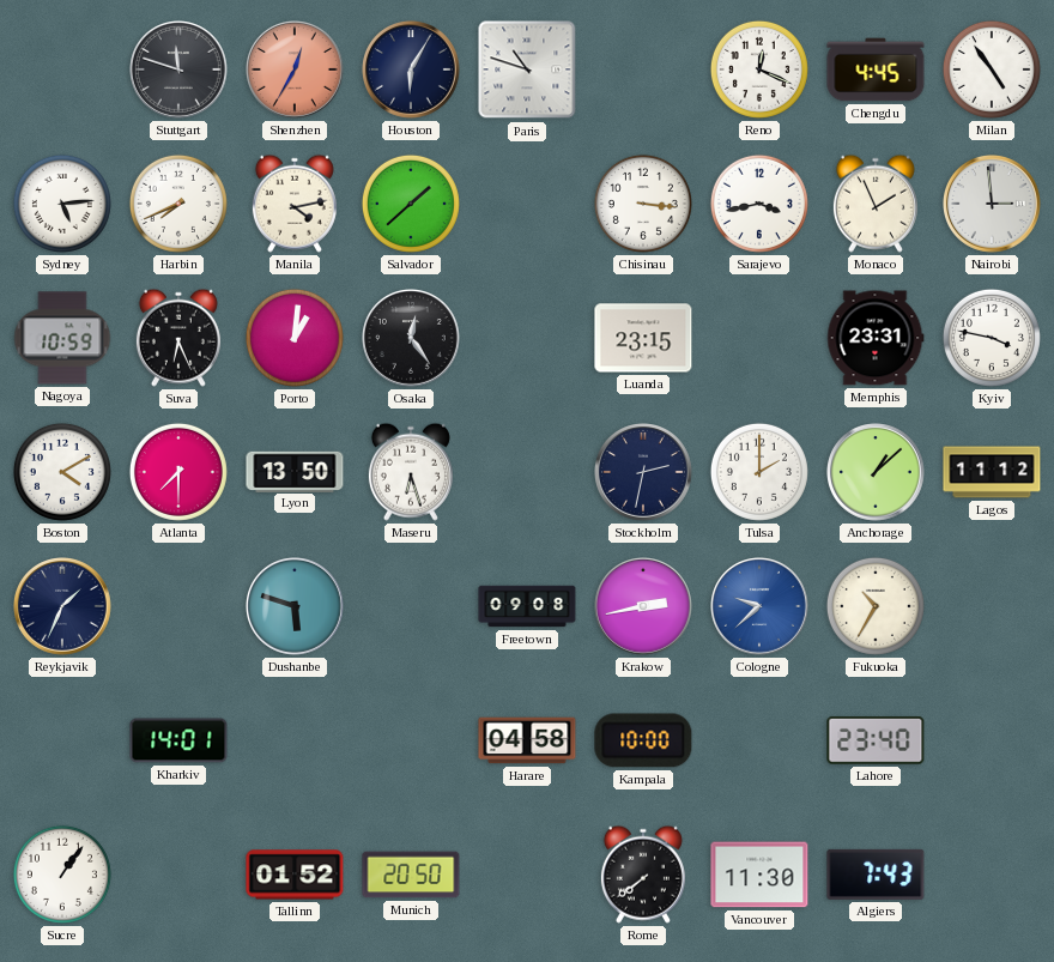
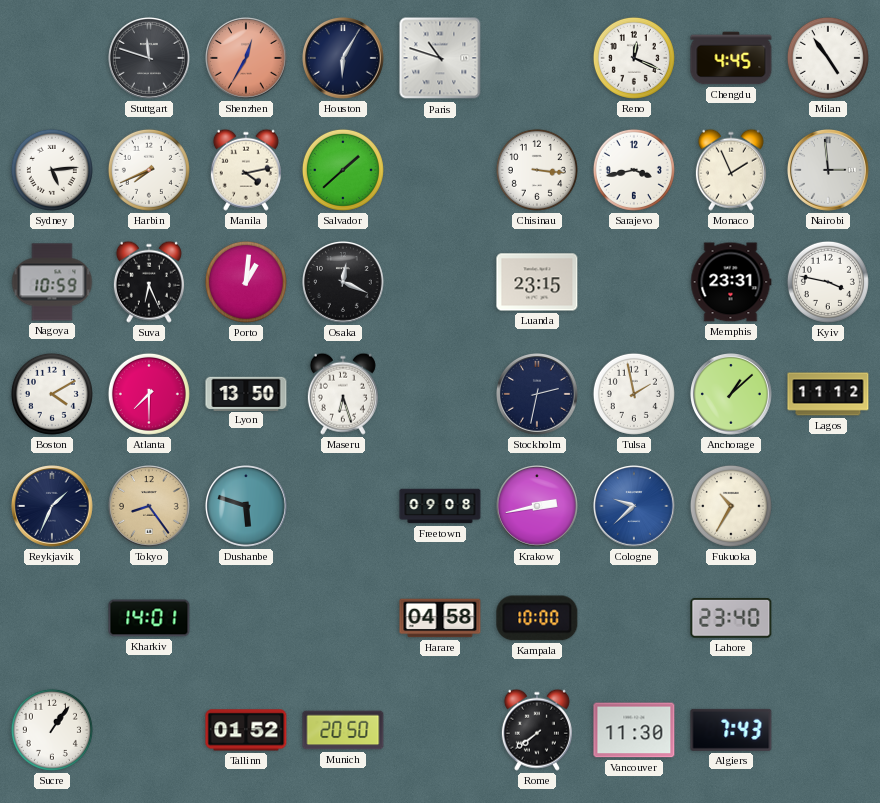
Osaka: 12:24 -> 12:19 (344, 283)
Tulsa: 2:00 -> 1:58 (634, 394)
Tokyo: none -> 8:24 (150, 507)
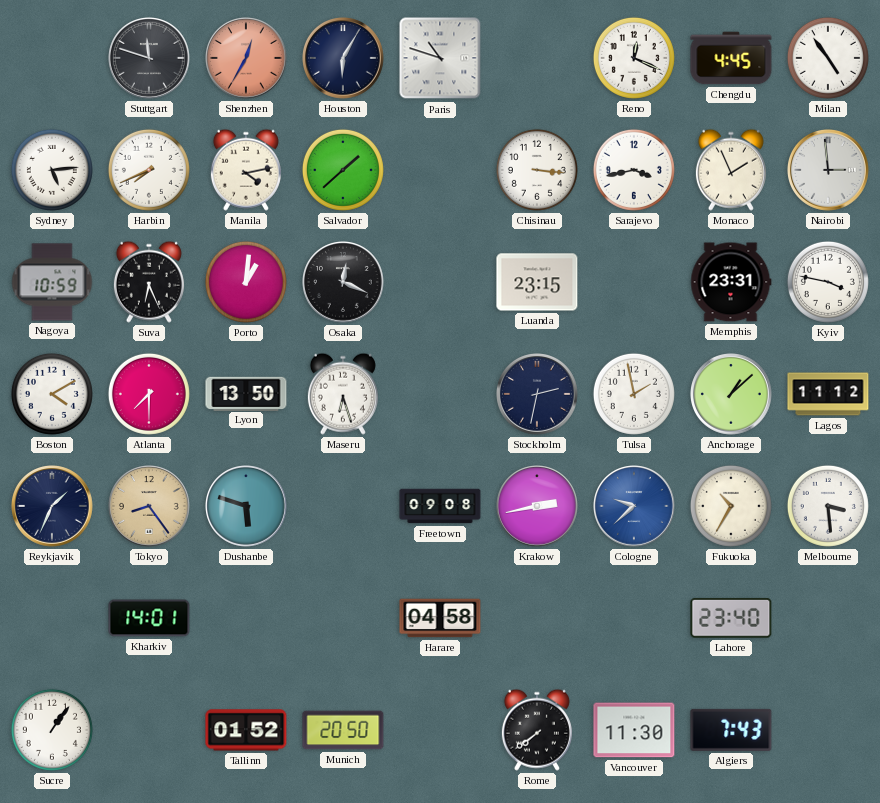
Melbourne: none -> 3:29 (828, 506)
Kampala: 10:00 -> none (537, 618)
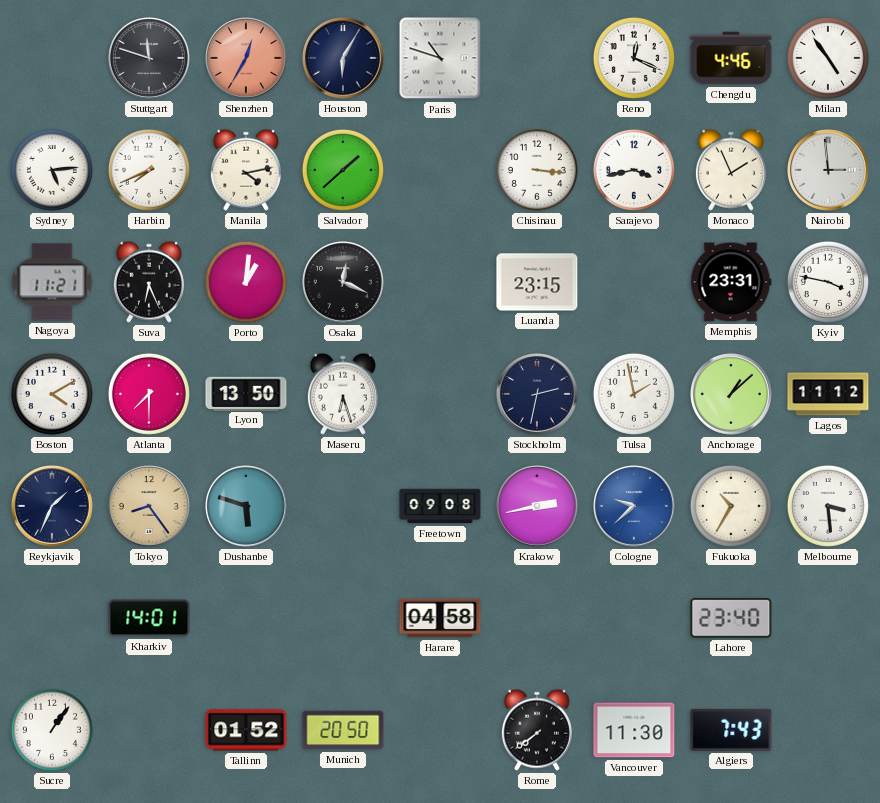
Chengdu: 4:45 -> 4:46 (731, 58)
Nagoya: 10:59 -> 11:21 (52, 282)
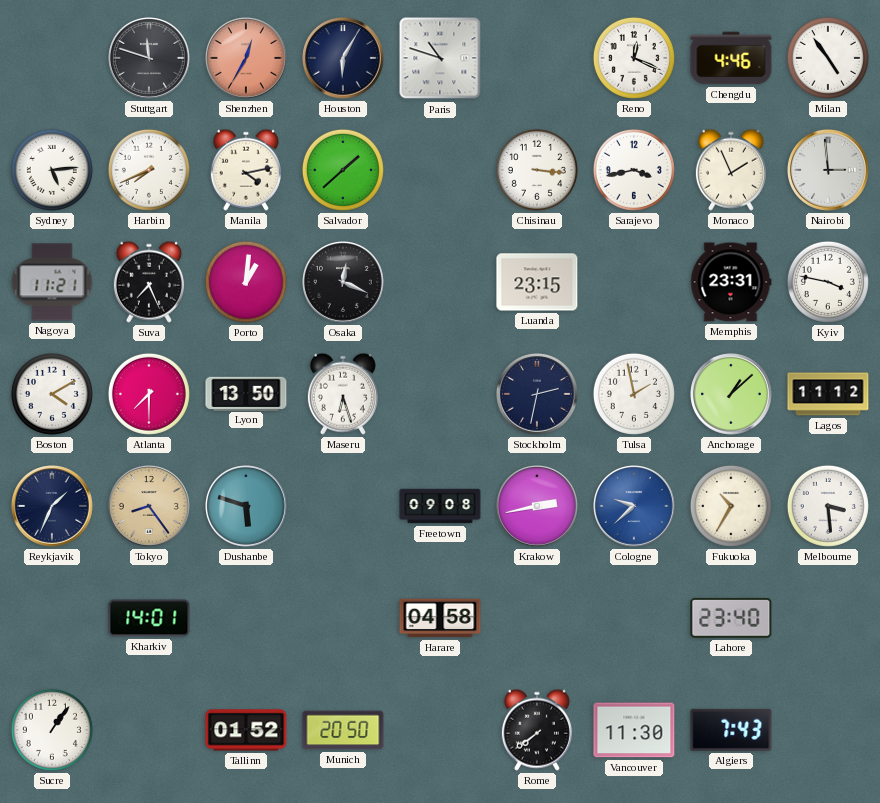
Suva: 6:26 -> 7:26 (149, 282)
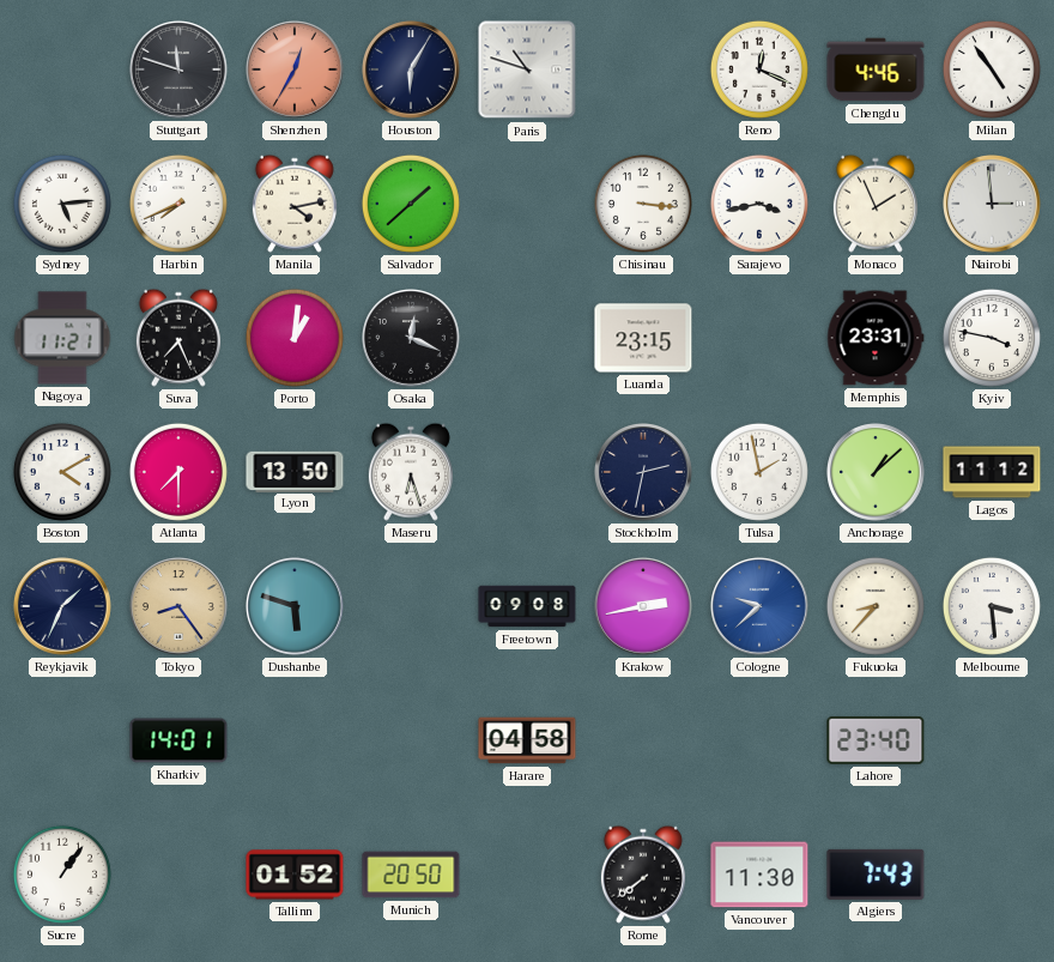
Fukuoka: 10:35 -> 8:37 (876, 606)
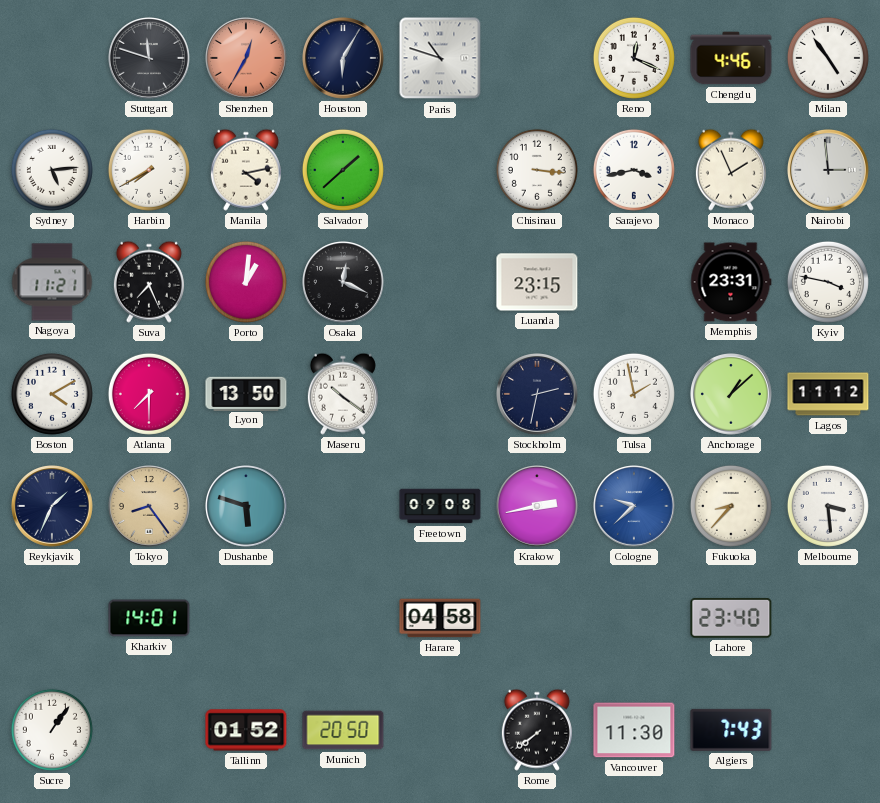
Harbin: 7:41 -> 7:40 (149, 170)
Maseru: 6:27 -> 10:21 (343, 394)
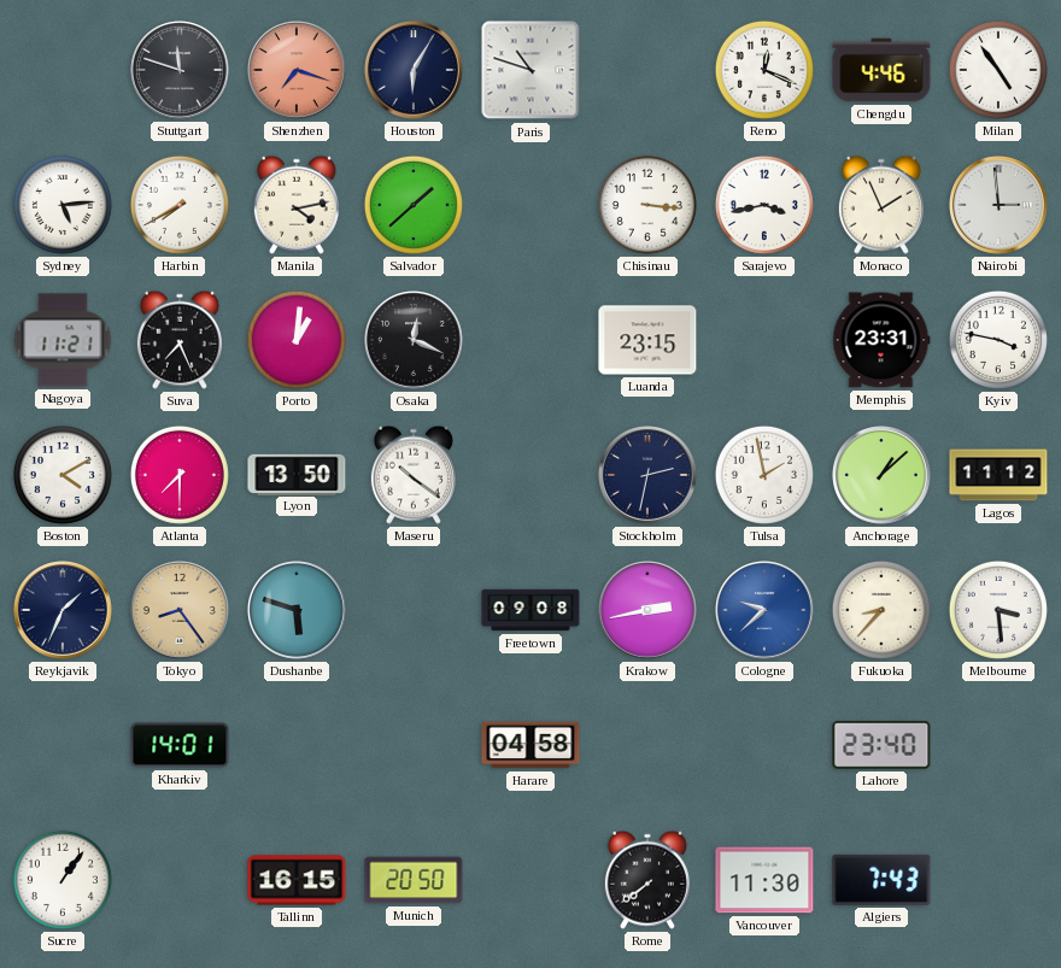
Shenzhen: 12:35 -> 7:18 (298, 71)
Tallinn: 01:52 -> 16:15 (297, 880)
